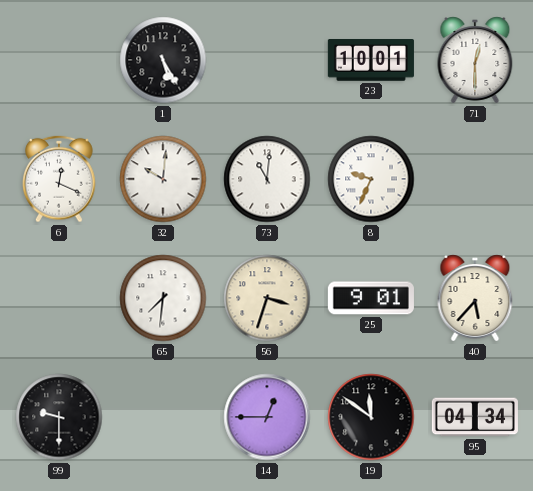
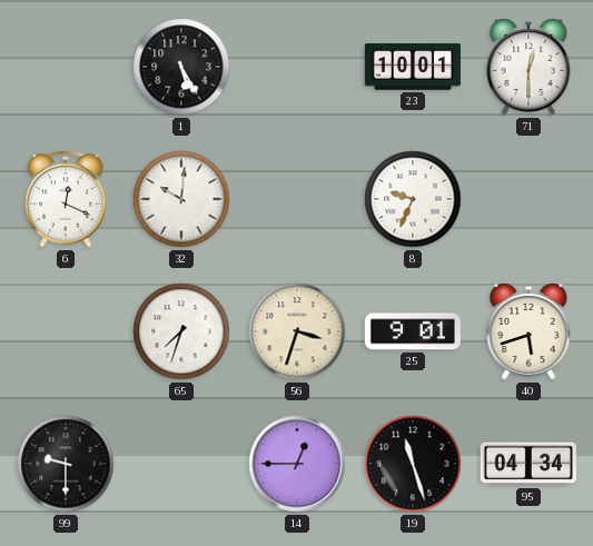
73: 11:01 -> none (267, 179)
65: 7:31 -> 7:33 (181, 331)
40: 5:37 -> 5:42 (528, 331)
19: 11:51 -> 11:27 (413, 464)
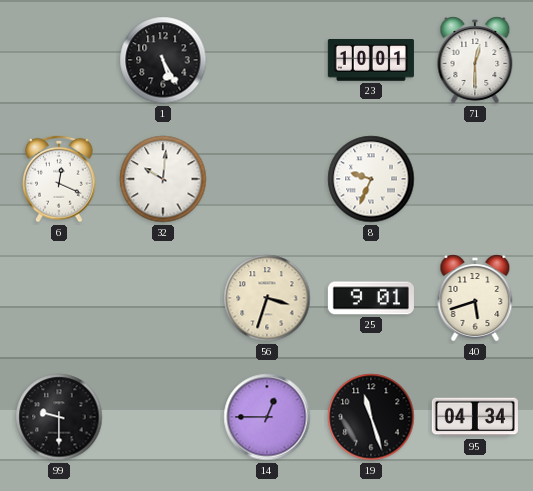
65: 7:33 -> none (181, 331)
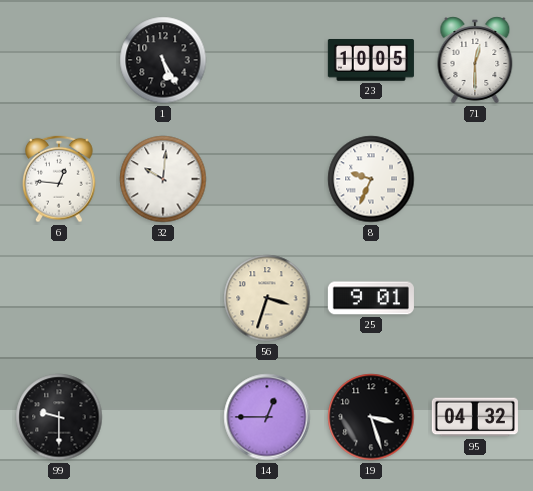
23: 10:01 -> 10:05 (371, 60)
6: 12:19 -> 12:46 (60, 179)
40: 5:42 -> none (475, 298)
19: 11:27 -> 3:27 (371, 417)
95: 04:34 -> 04:32 (475, 417)
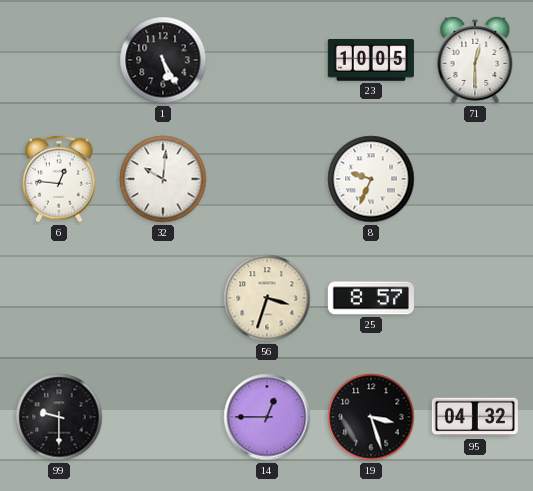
25: 9:01 -> 8:57 (371, 298)
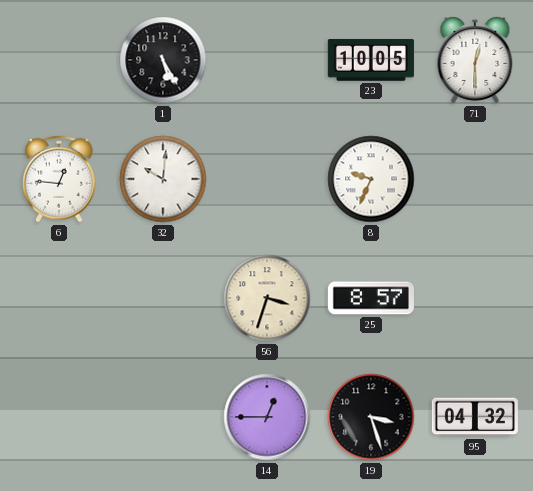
99: 9:30 -> none (59, 417)
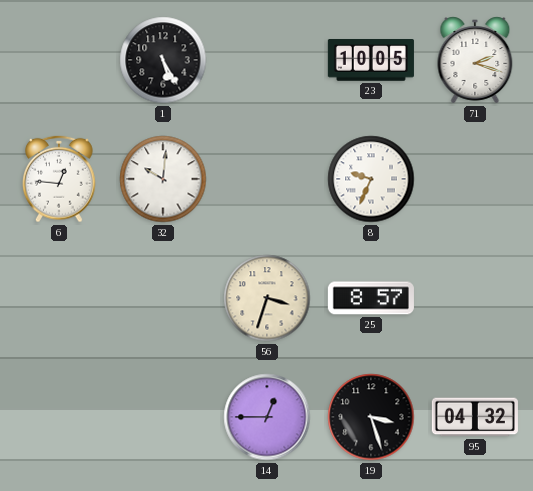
71: 12:30 -> 2:18 (475, 60)
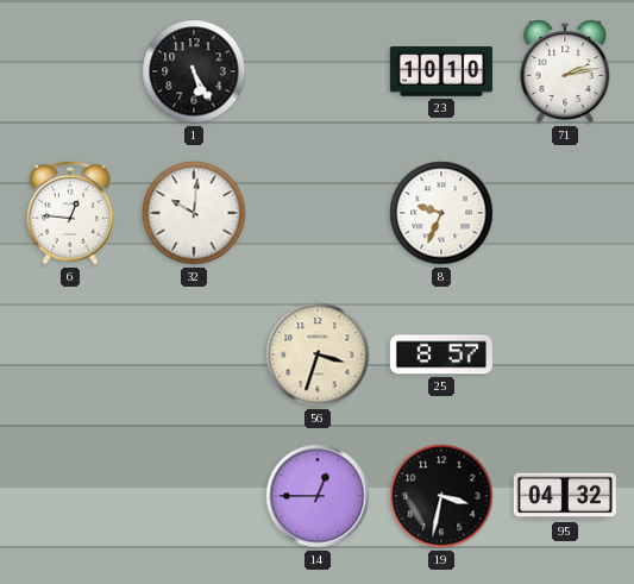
23: 10:05 -> 10:10 (441, 71)
71: 2:18 -> 2:13 (565, 71)
19: 3:27 -> 3:32 (441, 496)
